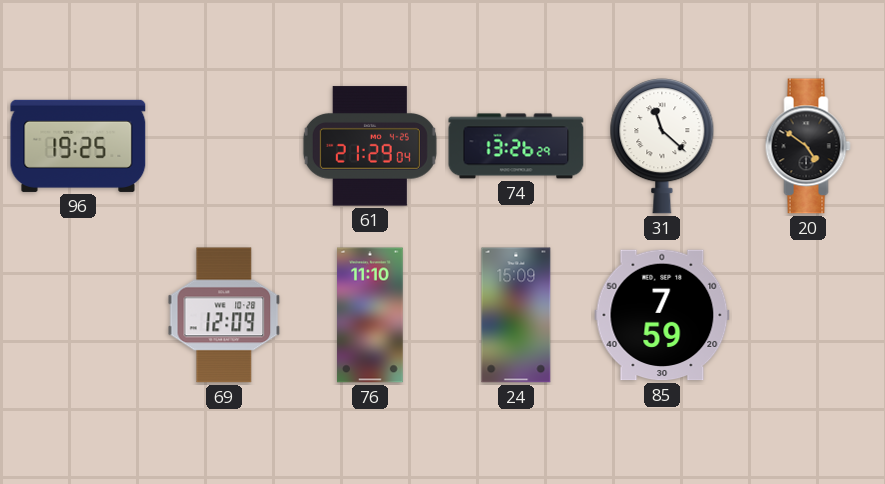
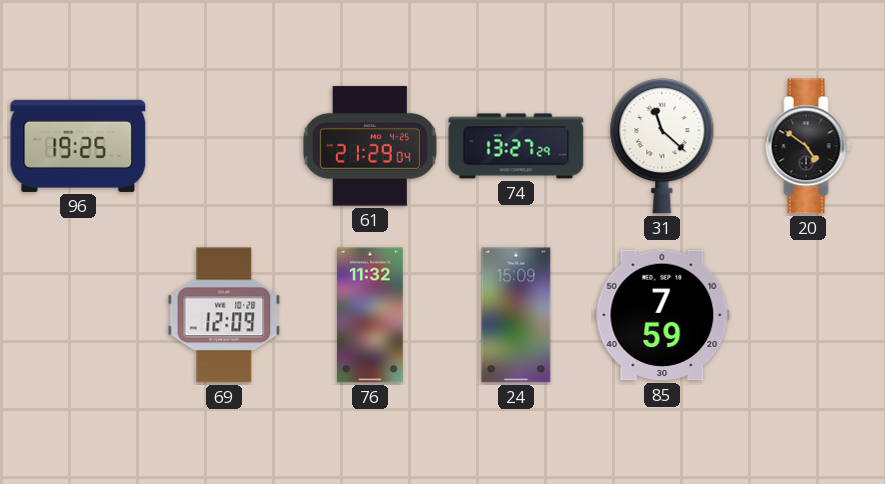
74: 13:26 -> 13:27 (516, 146)
76: 11:10 -> 11:32 (370, 315)
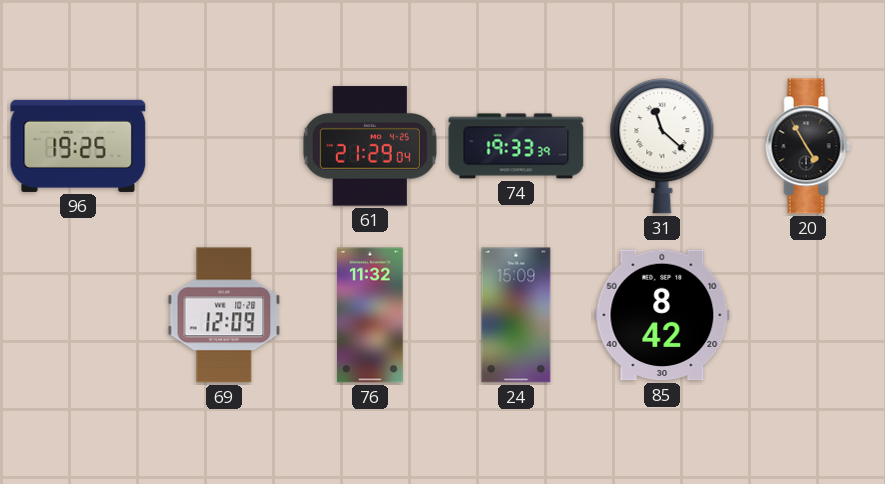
74: 13:27 -> 19:33 (516, 146)
20: 4:51 -> 4:55 (808, 146)
85: 7:59 -> 8:42 (662, 315)
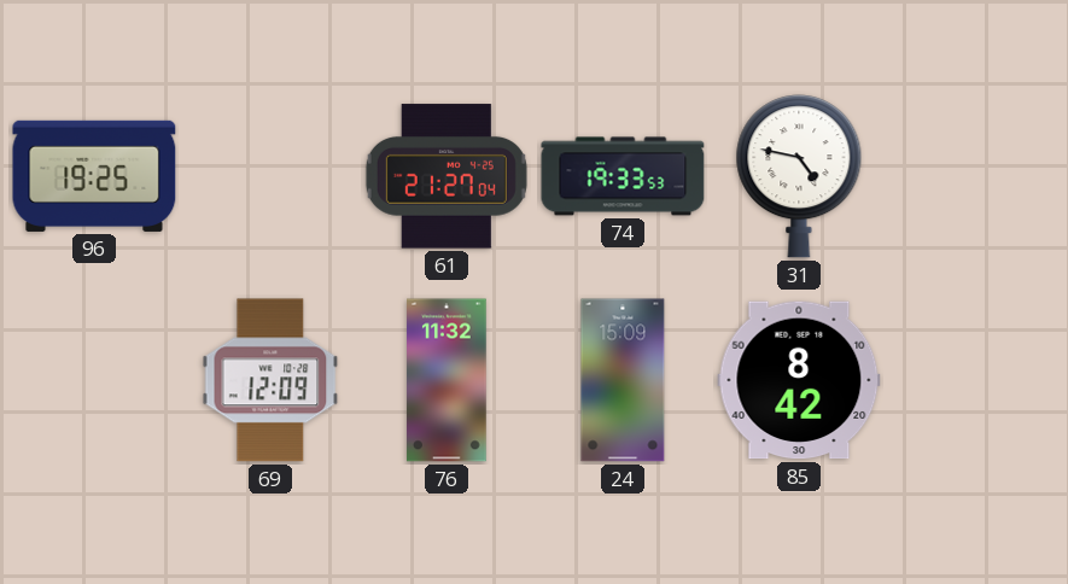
61: 21:29 -> 21:27 (447, 176)
74: 19:33:39 -> 19:33:53 (623, 176)
31: 11:22 -> 4:47 (799, 176)
20: 4:55 -> none (808, 146)
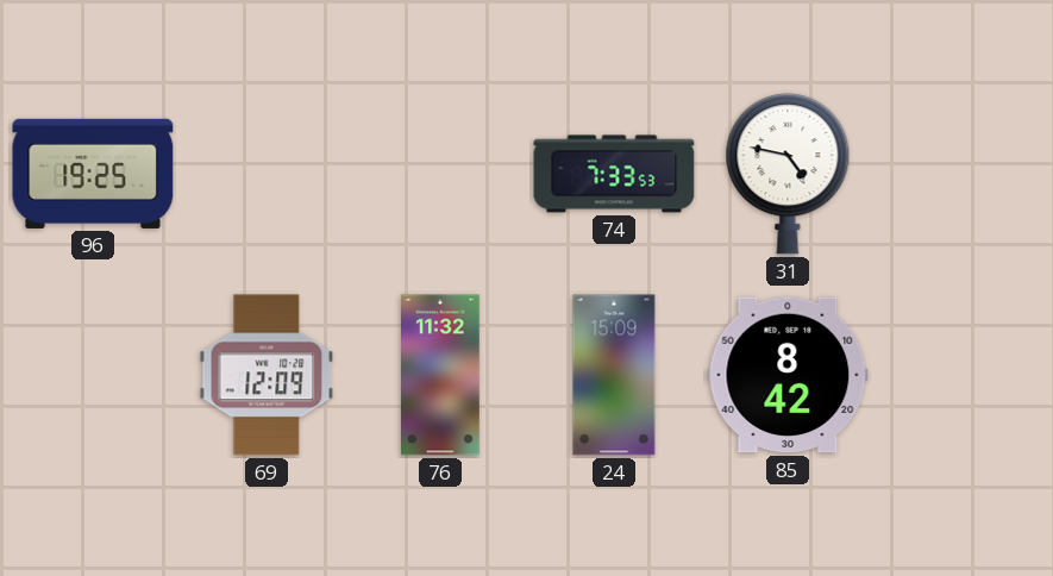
61: 21:27 -> none (447, 176)
74: 19:33 -> 7:33 (614, 174)
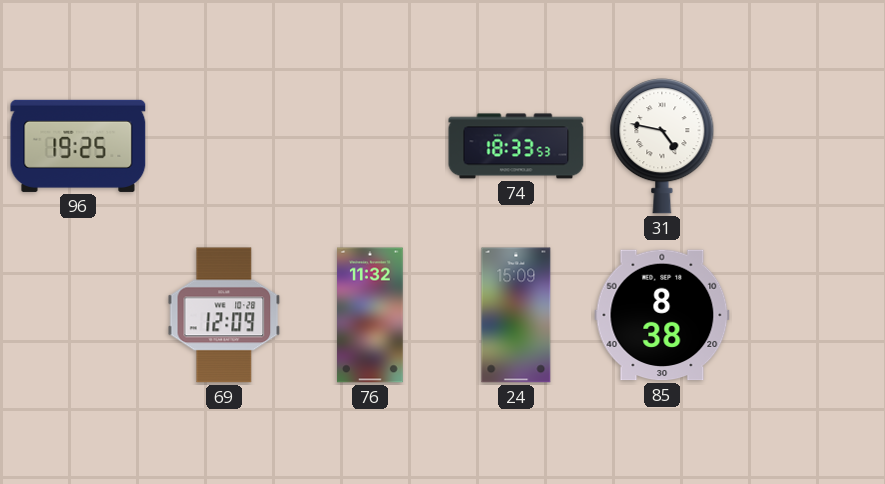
74: 7:33 -> 18:33 (516, 146)
85: 8:42 -> 8:38 (662, 315)
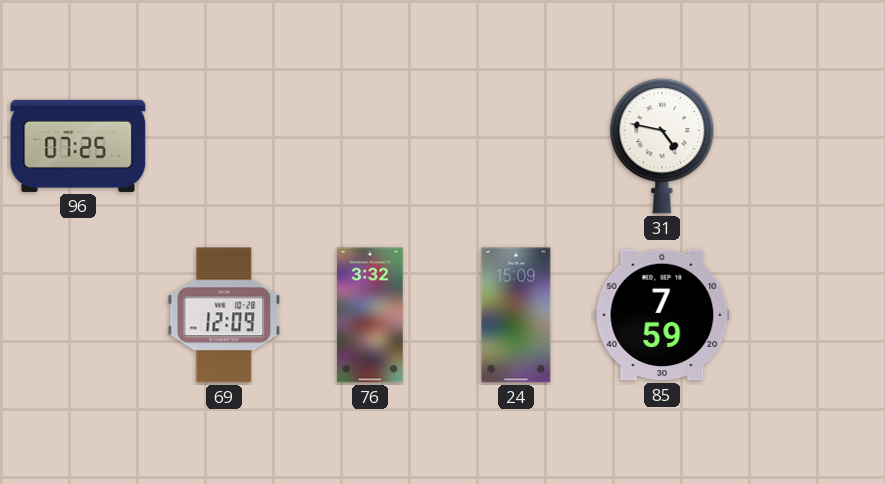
96: 19:25 -> 07:25 (78, 146)
74: 18:33 -> none (516, 146)
76: 11:32 -> 3:32 (370, 315)
85: 8:38 -> 7:59 (662, 315)
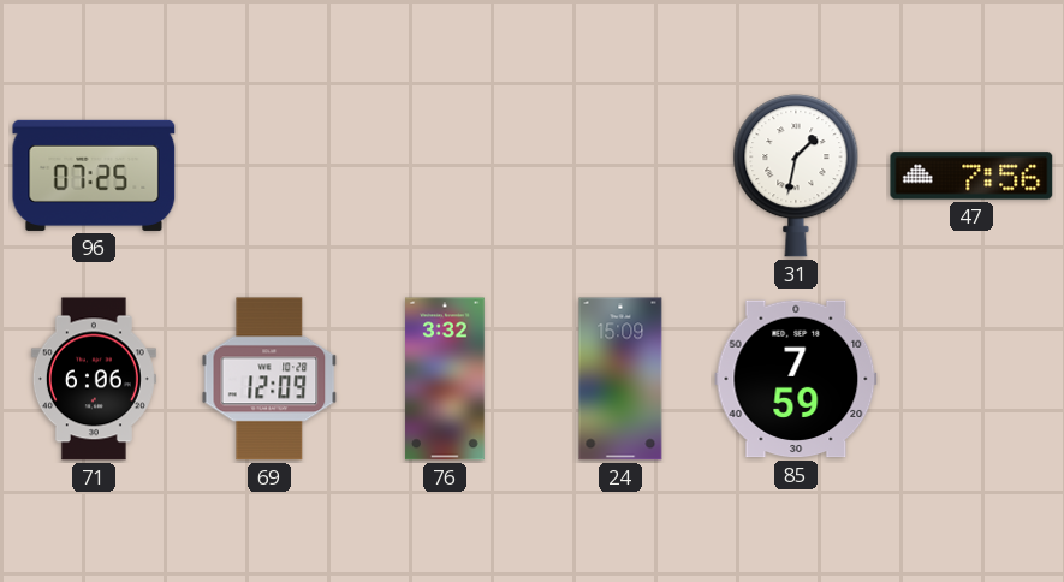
31: 4:47 -> 1:32 (796, 176)
47: none -> 7:56 (971, 176)
71: none -> 6:06 (94, 379)
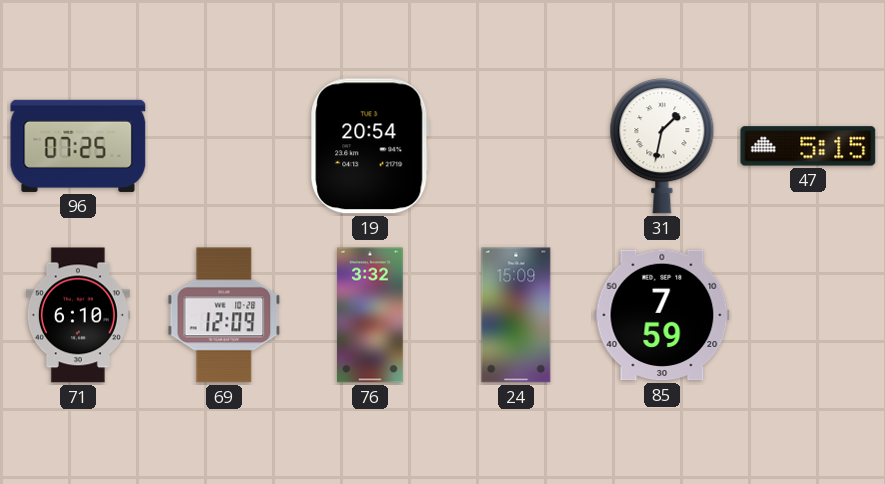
19: none -> 20:54 (370, 146)
47: 7:56 -> 5:15 (808, 146)
71: 6:06 -> 6:10 (78, 315)
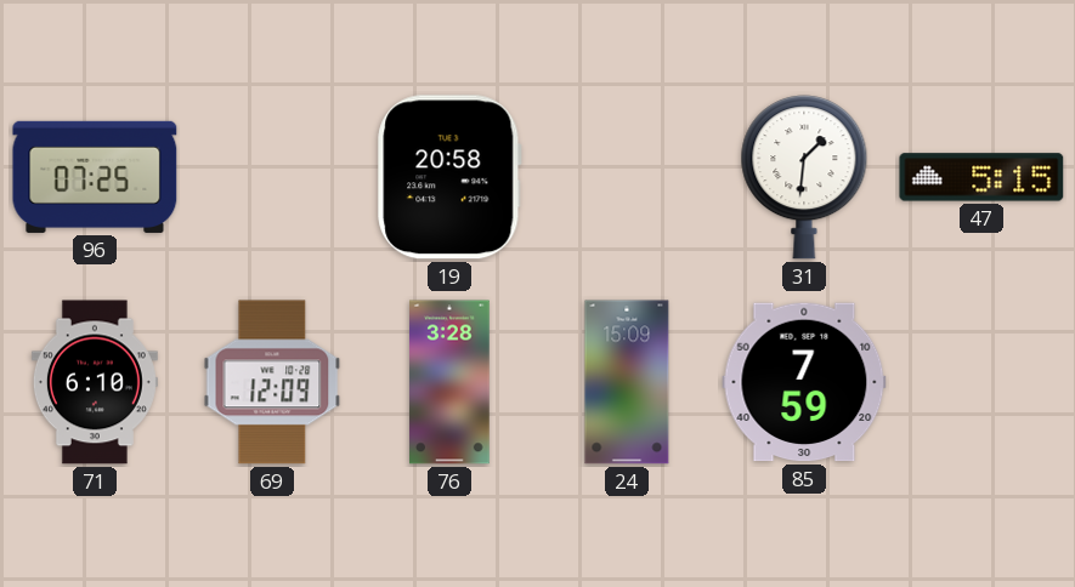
19: 20:54 -> 20:58 (449, 177)
31: 1:32 -> 1:31 (804, 177)
76: 3:32 -> 3:28 (449, 382)
